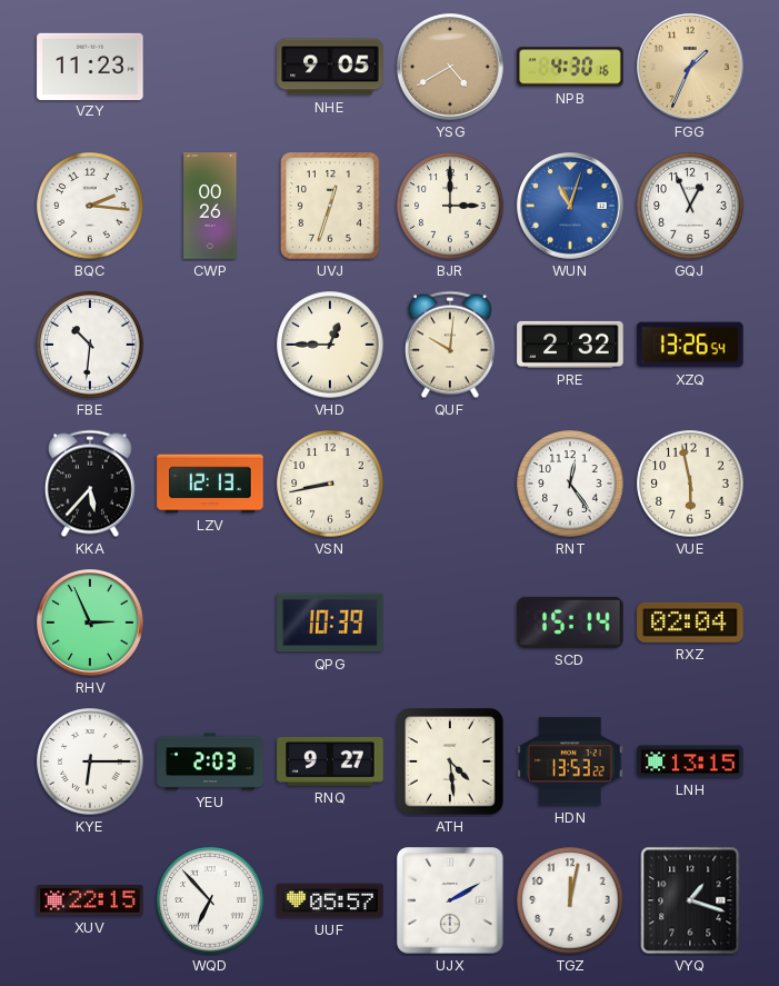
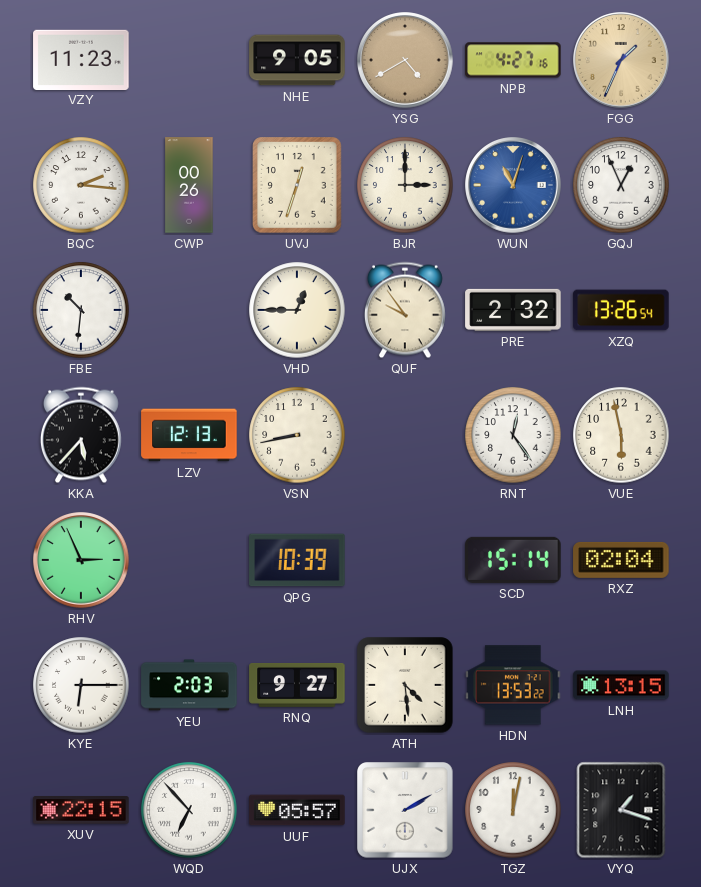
NPB: 4:30 -> 4:27 (513, 60)
QUF: 10:01 -> 9:54 (405, 310)
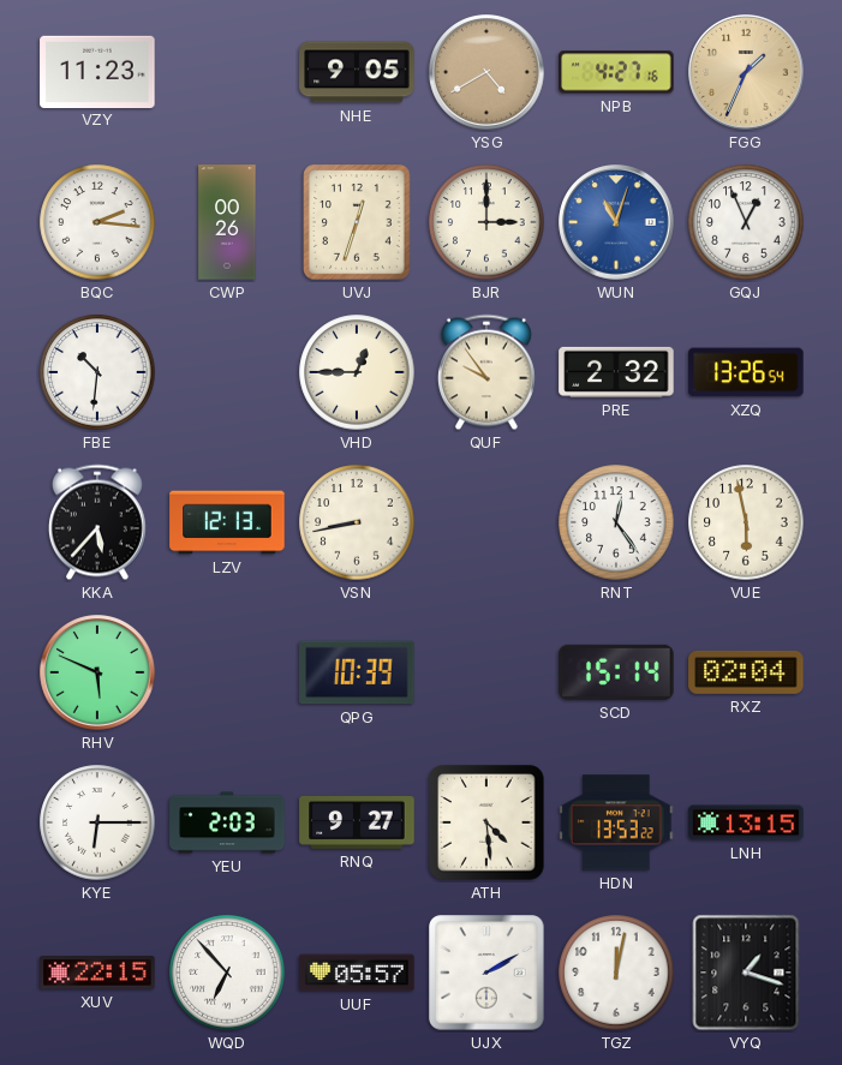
RHV: 2:56 -> 5:49 (97, 672)
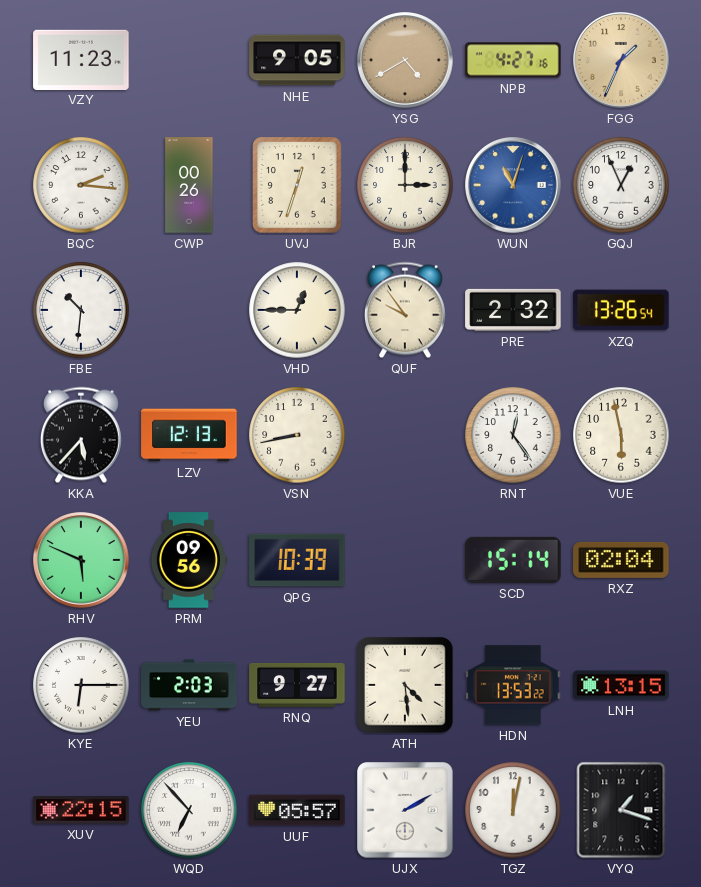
PRM: none -> 09:56 (188, 560)
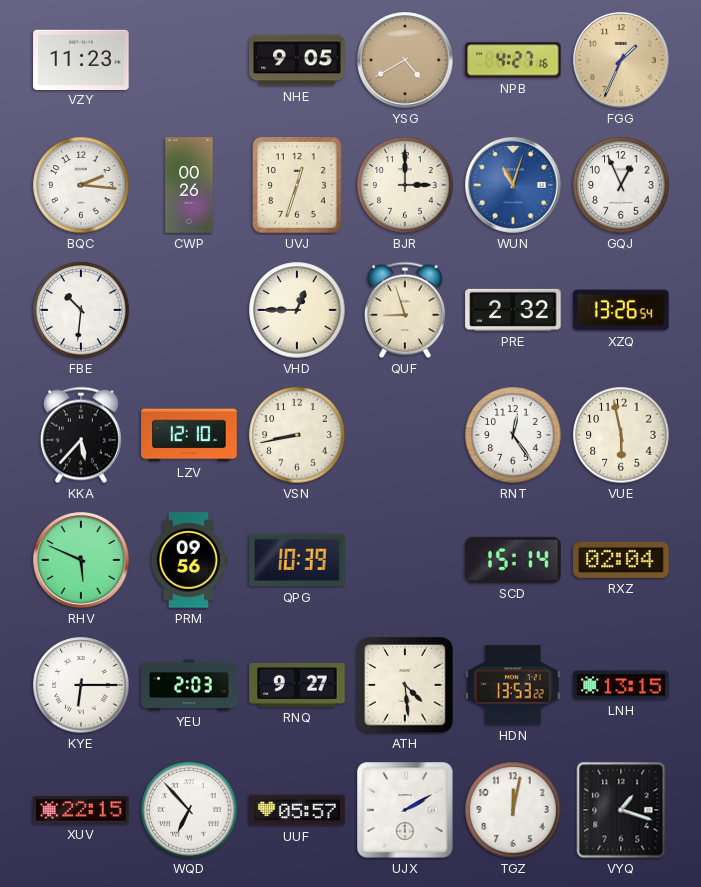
QUF: 9:54 -> 8:57 (405, 310)
LZV: 12:13 -> 12:10 (189, 435)
